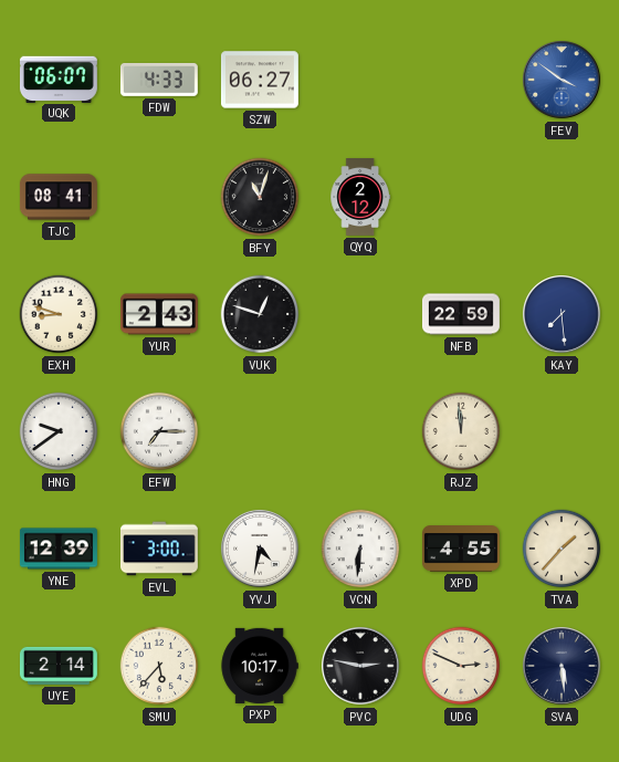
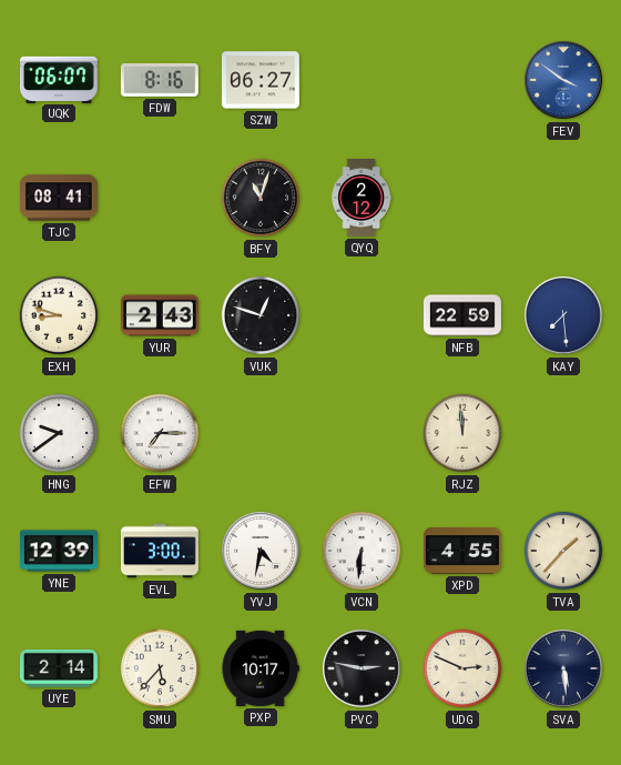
FDW: 4:33 -> 8:16 (160, 80)
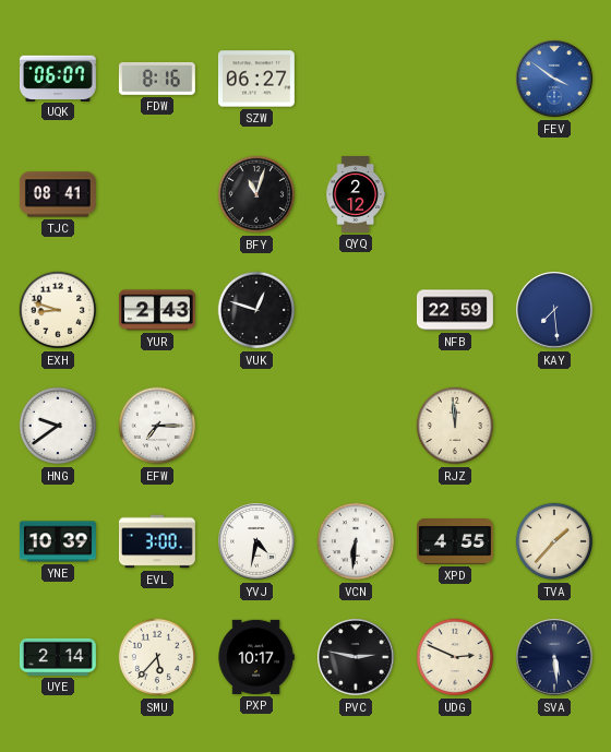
YNE: 12:39 -> 10:39 (58, 541)
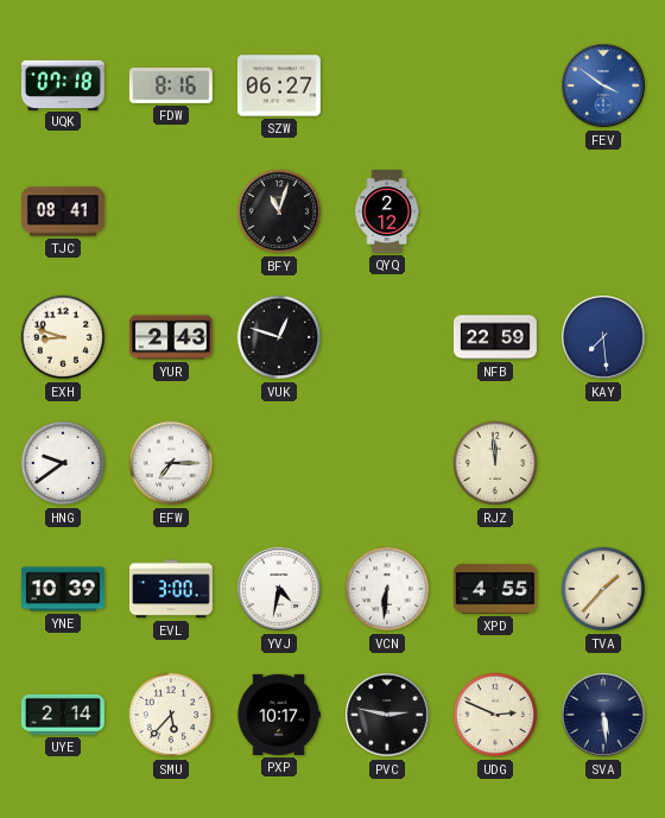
UQK: 06:07 -> 07:18 (63, 84)
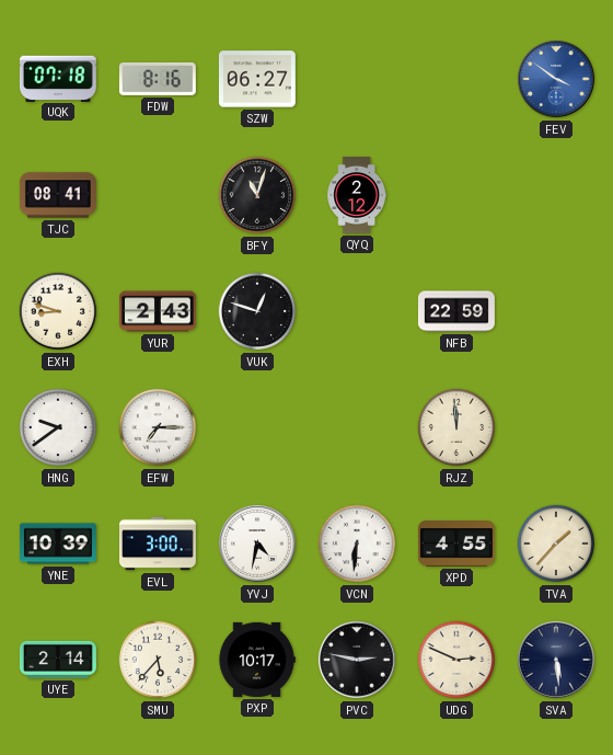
KAY: 7:29 -> none (604, 338)
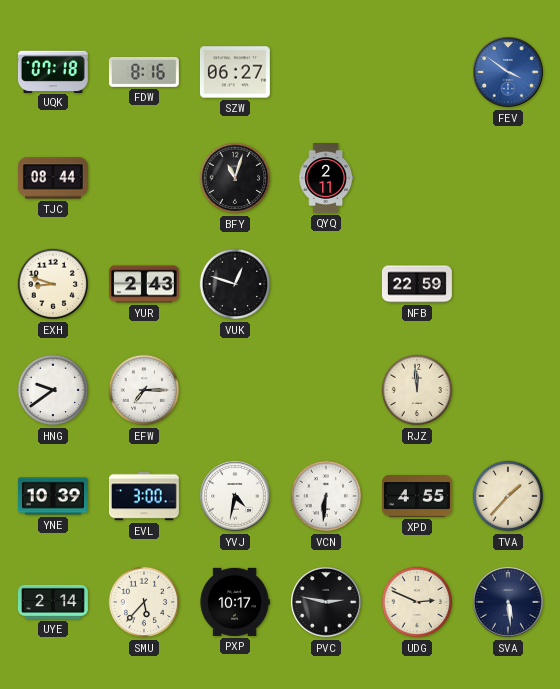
TJC: 08:41 -> 08:44 (53, 178)
QYQ: 2:12 -> 2:11 (325, 179)
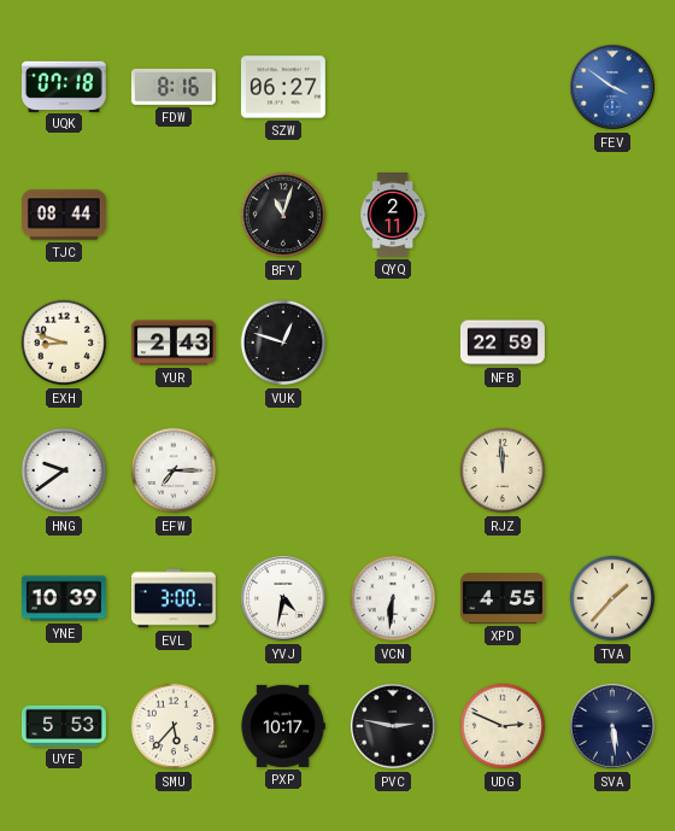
UYE: 2:14 -> 5:53 (64, 726)
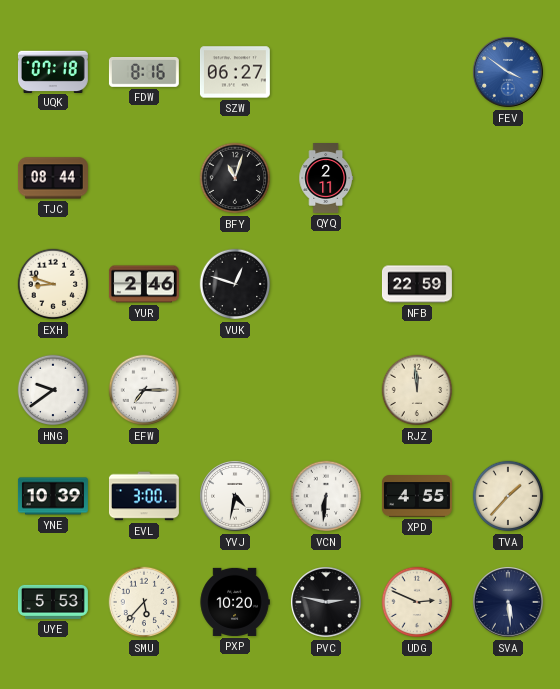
YUR: 2:43 -> 2:46 (144, 284)
PXP: 10:17 -> 10:20 (235, 602)
